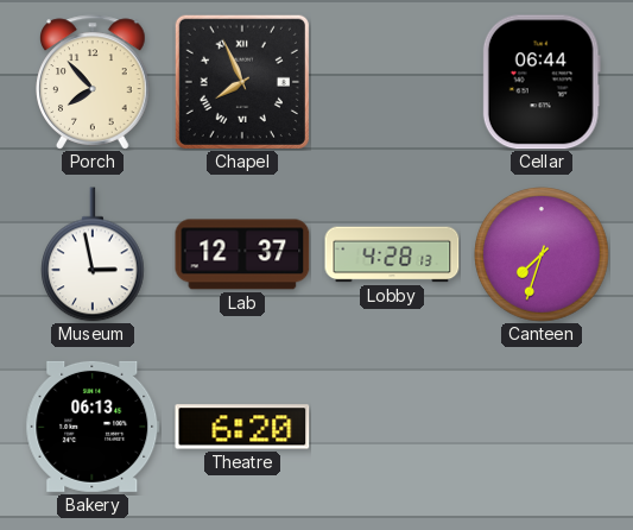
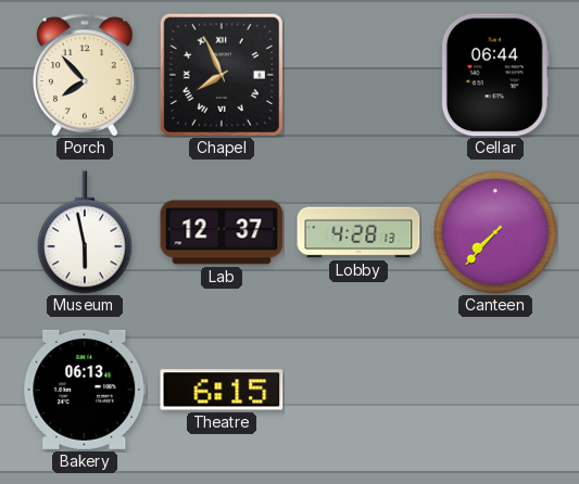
Museum: 2:58 -> 5:58 (86, 232)
Canteen: 7:33 -> 7:37 (495, 232)
Theatre: 6:20 -> 6:15 (222, 390)
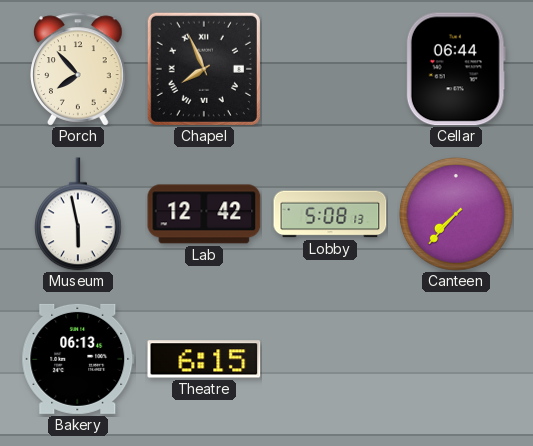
Lab: 12:37 -> 12:42 (204, 214)
Lobby: 4:28 -> 5:08 (330, 214)
